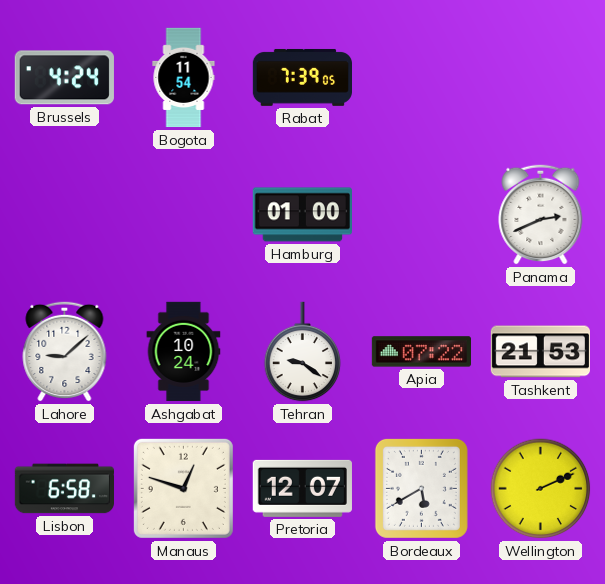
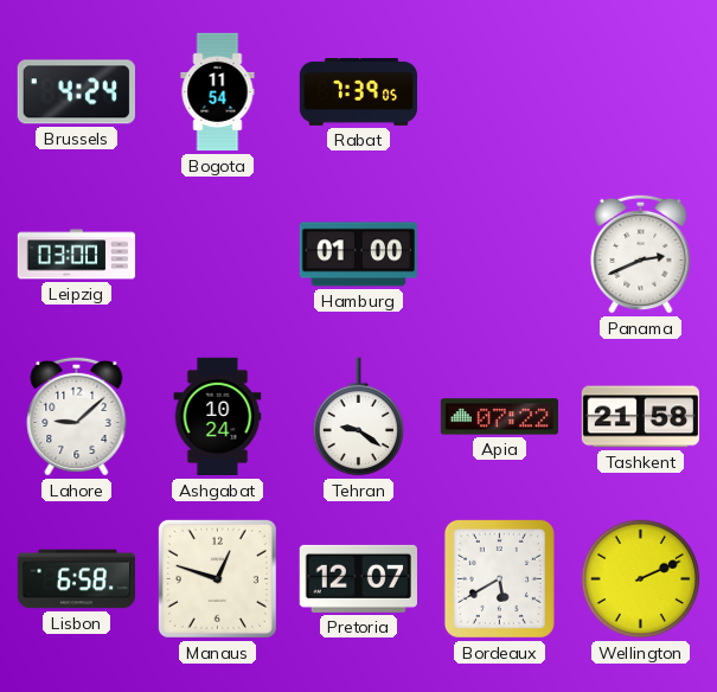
Leipzig: none -> 03:00 (77, 255)
Tashkent: 21:53 -> 21:58 (640, 417)
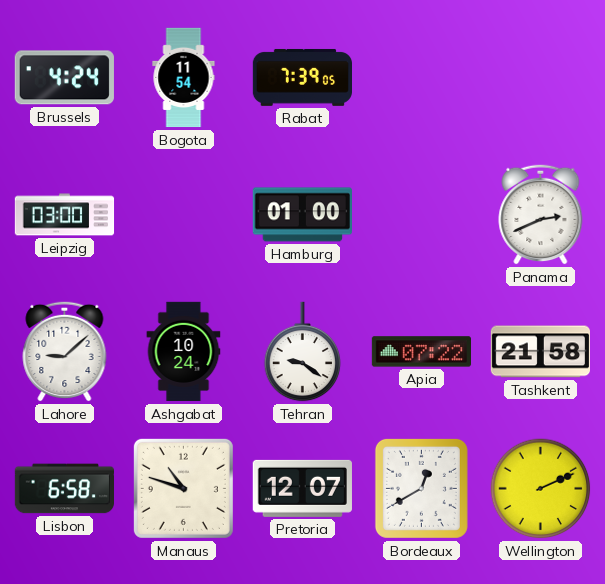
Manaus: 12:48 -> 10:48 (183, 488)
Bordeaux: 5:40 -> 12:40 (421, 488)
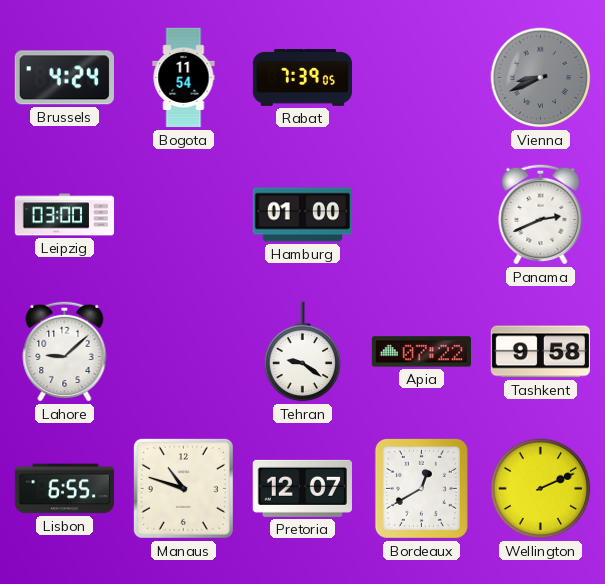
Vienna: none -> 8:41 (541, 78)
Ashgabat: 10:24 -> none (184, 352)
Tashkent: 21:58 -> 9:58 (540, 352)
Lisbon: 6:58 -> 6:55 (64, 489)
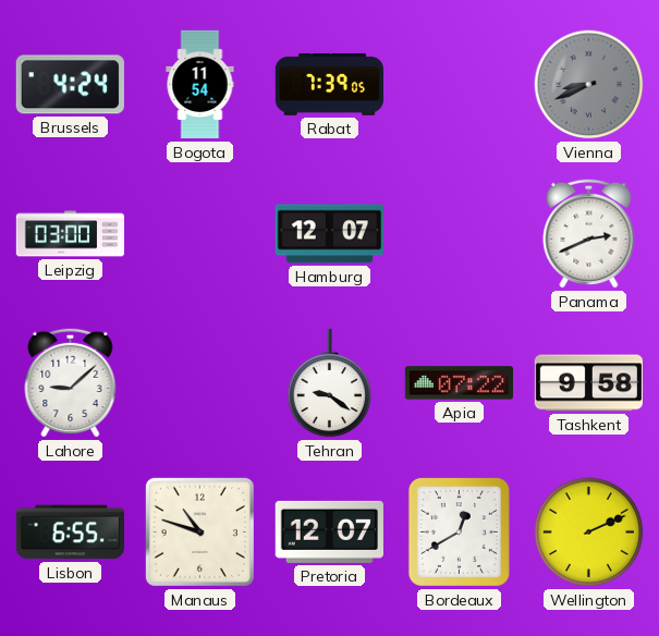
Hamburg: 01:00 -> 12:07 (329, 234)
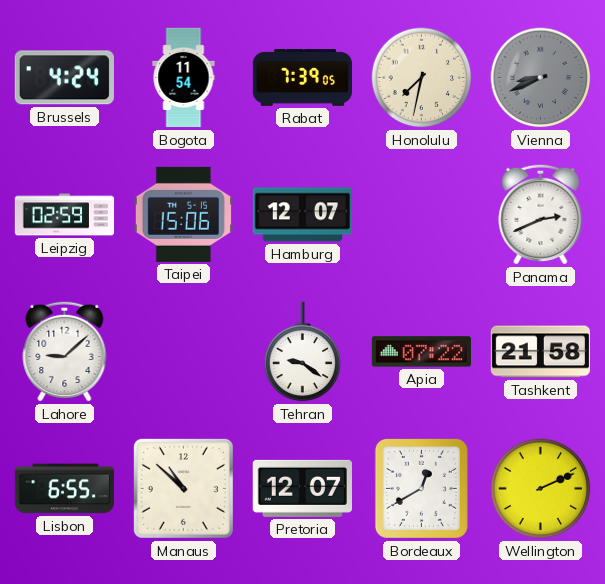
Honolulu: none -> 7:32 (422, 78)
Leipzig: 03:00 -> 02:59 (65, 215)
Taipei: none -> 15:06 (183, 214)
Tashkent: 9:58 -> 21:58 (540, 352)
Manaus: 10:48 -> 10:52 (183, 488)
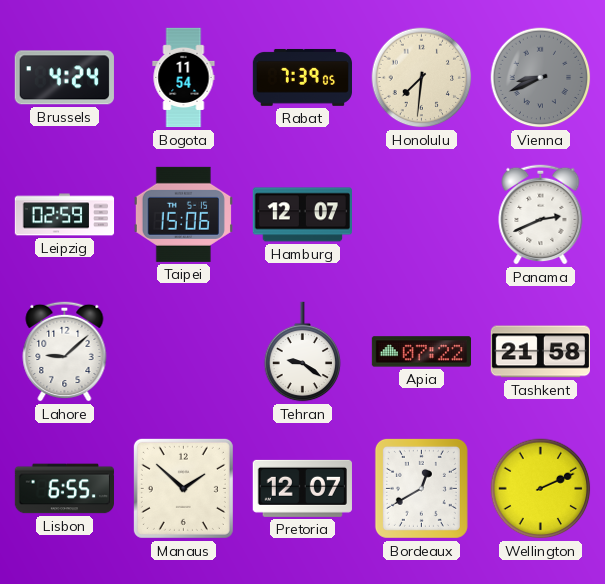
Honolulu: 7:32 -> 7:31 (422, 78)
Manaus: 10:52 -> 1:52 (183, 488)
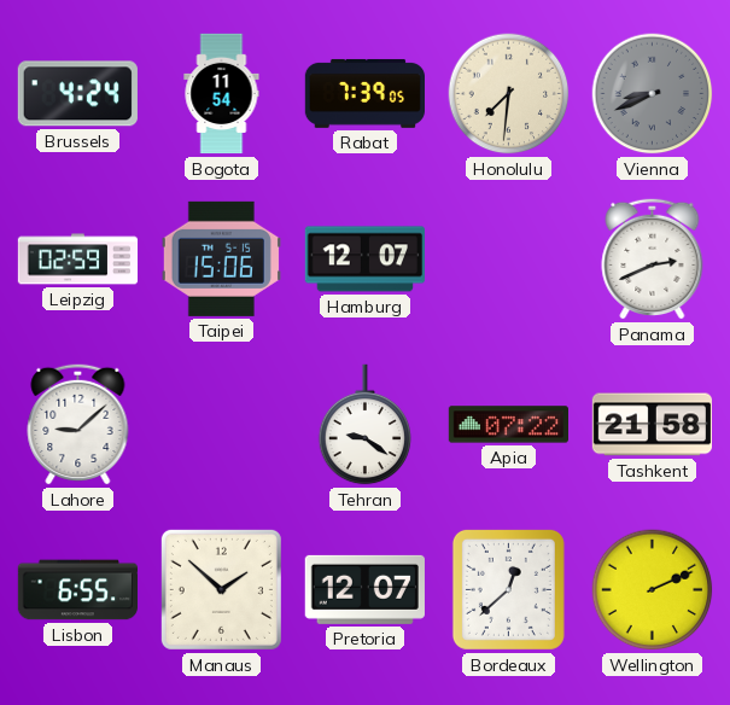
Bordeaux: 12:40 -> 12:38 (508, 589)
